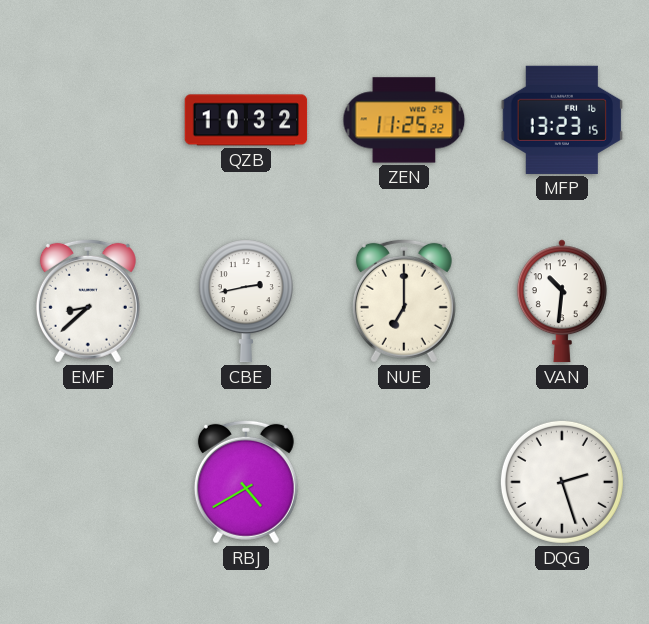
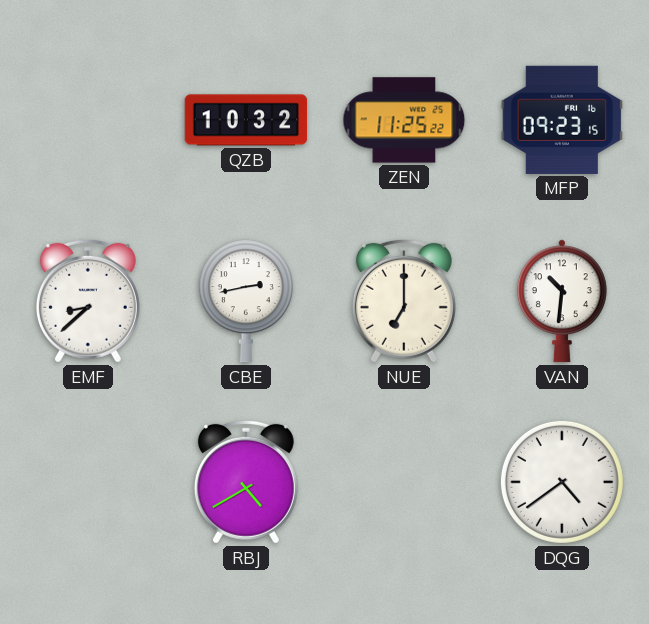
MFP: 13:23 -> 09:23 (562, 120)
DQG: 2:27 -> 4:39 (562, 482)
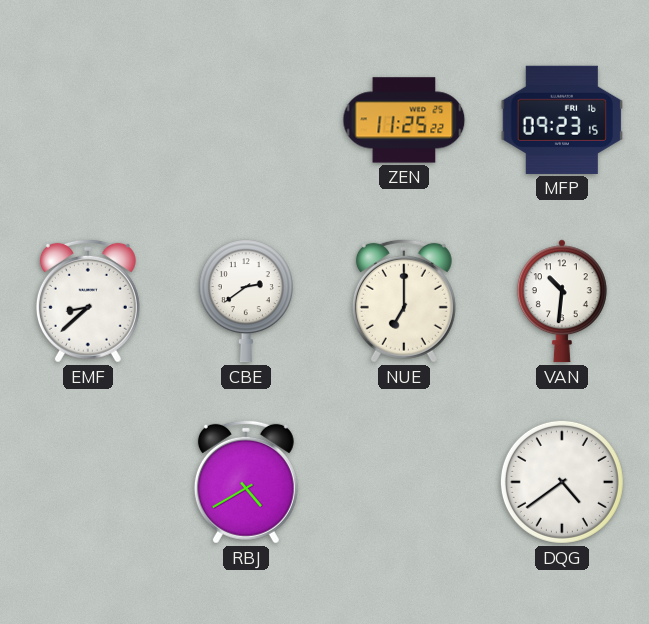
QZB: 10:32 -> none (246, 120)
CBE: 2:43 -> 2:39 (246, 301)
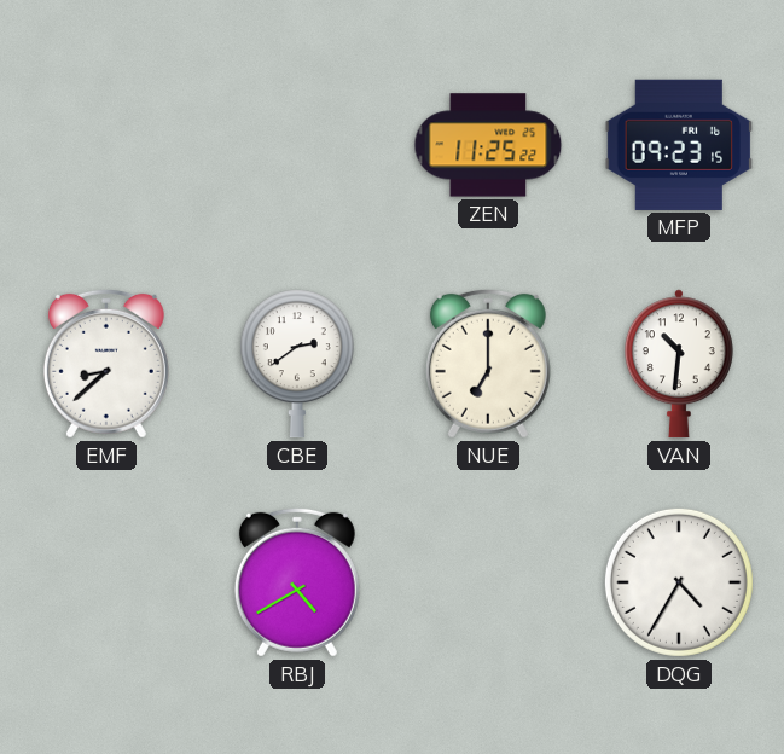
DQG: 4:39 -> 4:35 (679, 582)
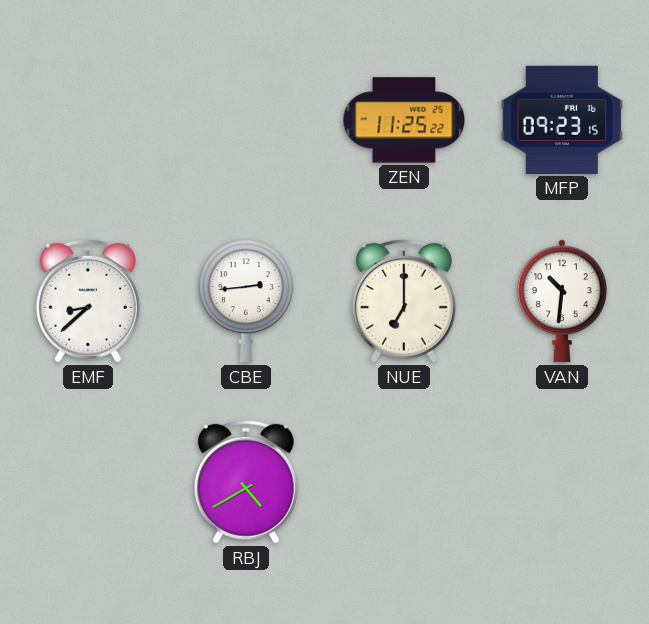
CBE: 2:39 -> 2:44 (246, 301)
DQG: 4:35 -> none (679, 582)
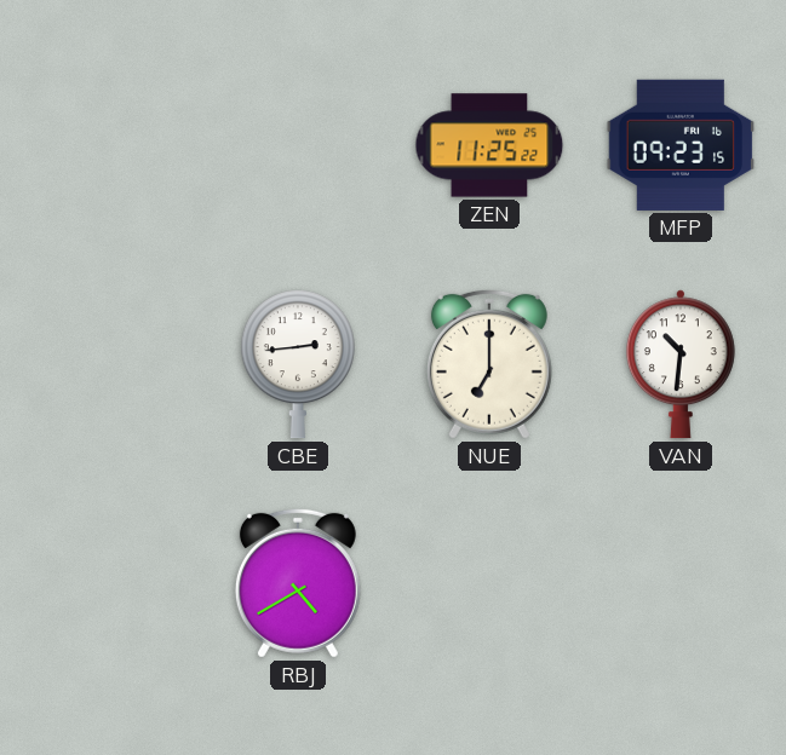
EMF: 8:38 -> none (88, 301)
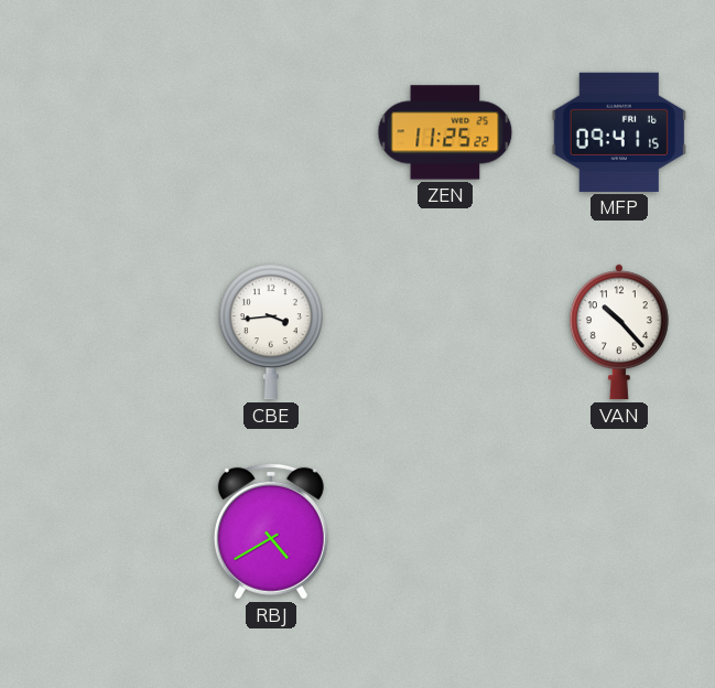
MFP: 09:23 -> 09:41 (619, 132)
CBE: 2:44 -> 3:44 (271, 332)
NUE: 7:00 -> none (489, 364)
VAN: 10:31 -> 10:23 (619, 332)
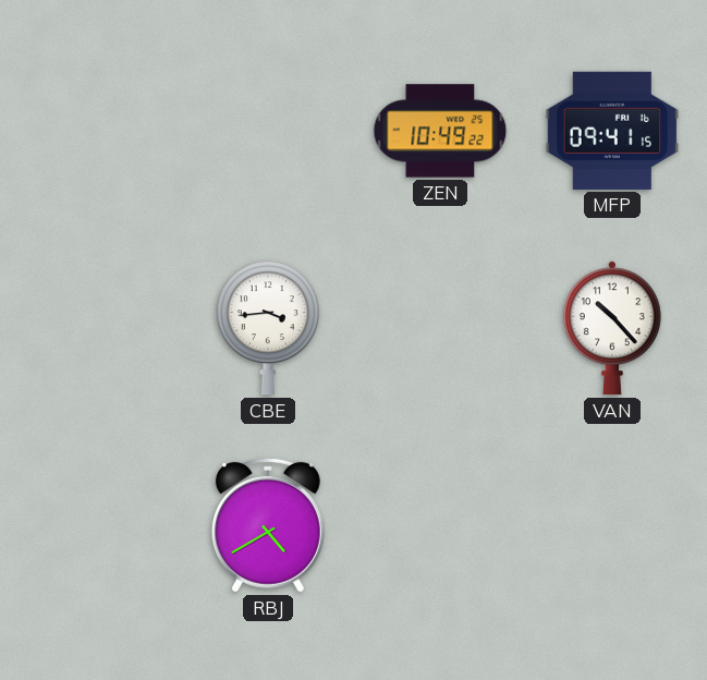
ZEN: 11:25 -> 10:49 (440, 131)
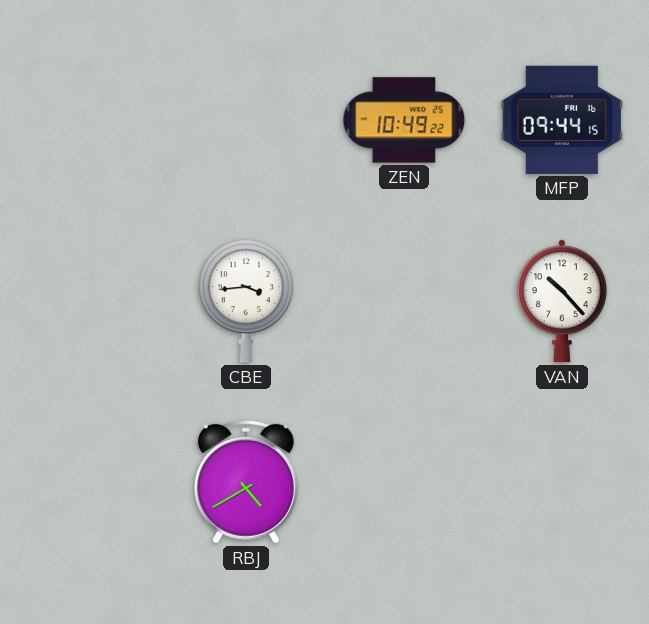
MFP: 09:41 -> 09:44 (562, 120)
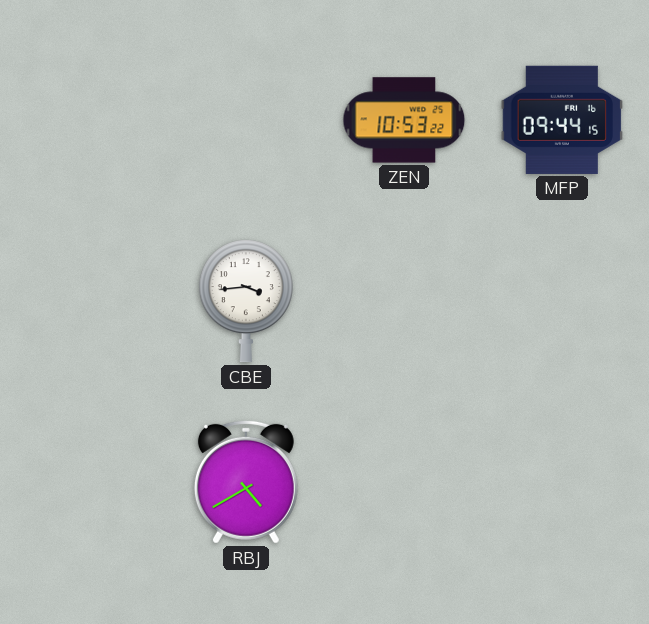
ZEN: 10:49 -> 10:53 (404, 120)
VAN: 10:23 -> none (562, 301)
